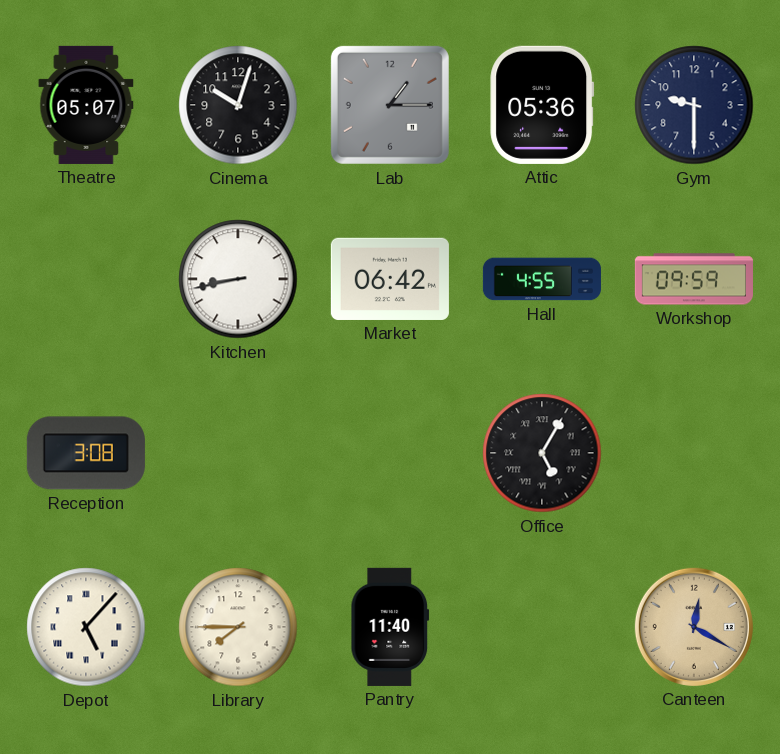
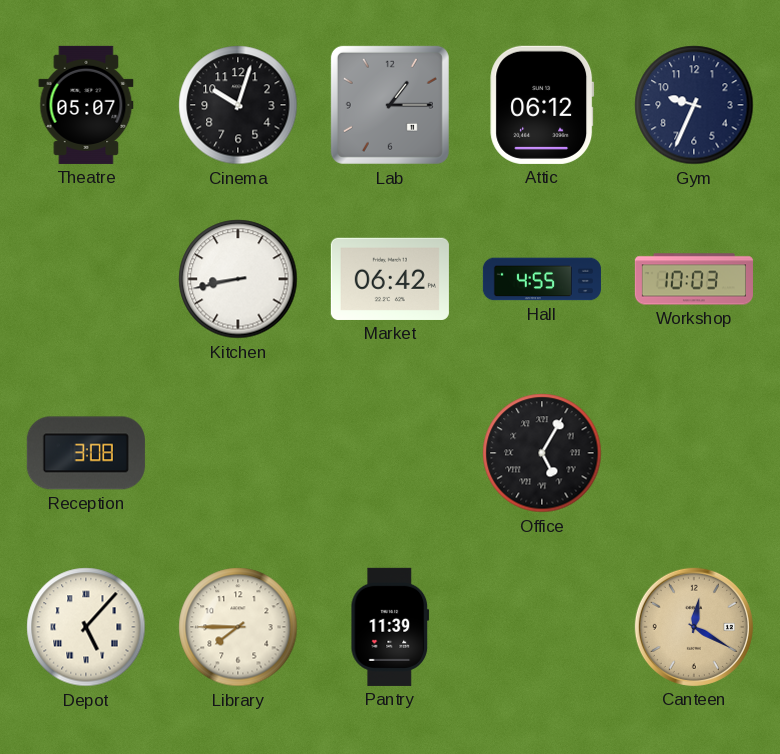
Attic: 05:36 -> 06:12 (542, 105)
Gym: 9:30 -> 9:34 (694, 105)
Workshop: 09:59 -> 10:03 (694, 279)
Pantry: 11:40 -> 11:39 (390, 627)
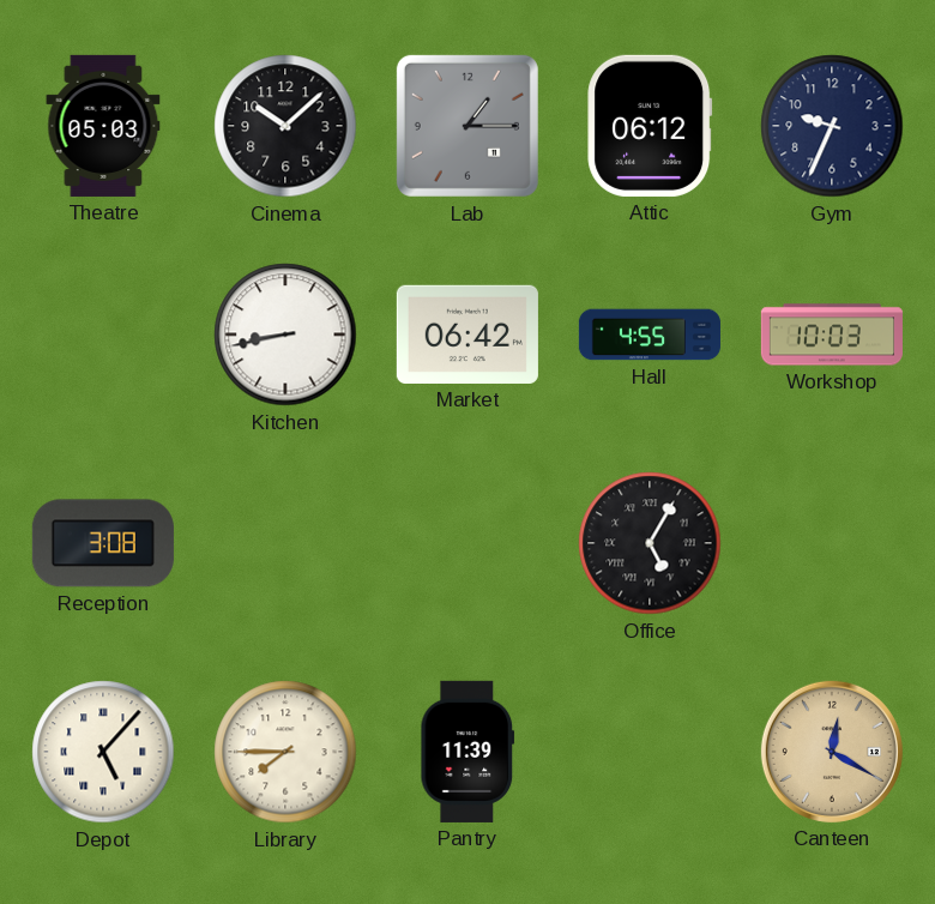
Theatre: 05:07 -> 05:03 (103, 126)
Cinema: 10:03 -> 10:08 (285, 126)
